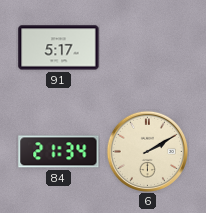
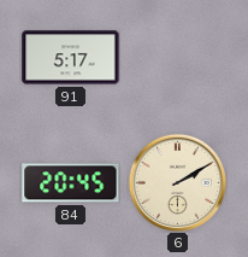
84: 21:34 -> 20:45 (71, 183)
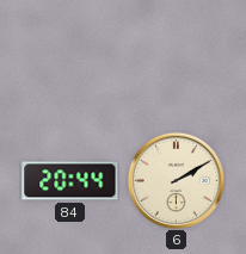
91: 5:17 -> none (71, 58)
84: 20:45 -> 20:44 (70, 181)
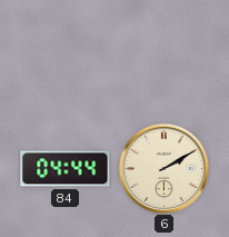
84: 20:44 -> 04:44 (66, 169)
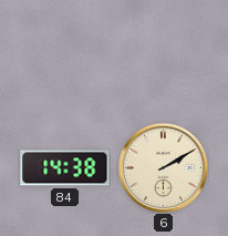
84: 04:44 -> 14:38 (65, 168)
